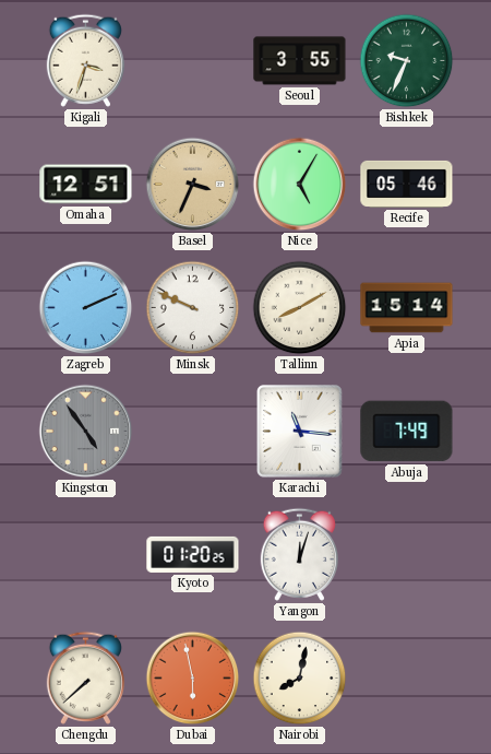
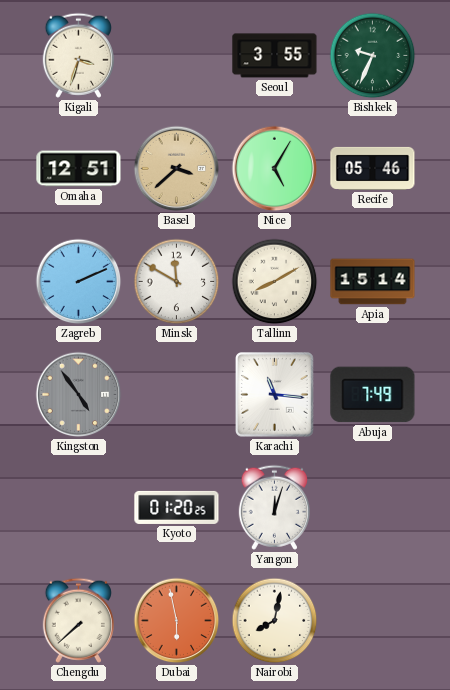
Basel: 3:34 -> 3:38 (177, 169)
Minsk: 9:49 -> 11:50 (177, 282)
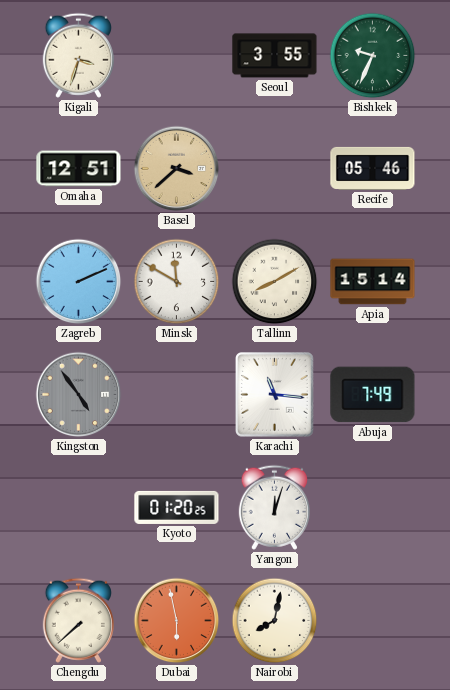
Nice: 5:05 -> none (275, 169)
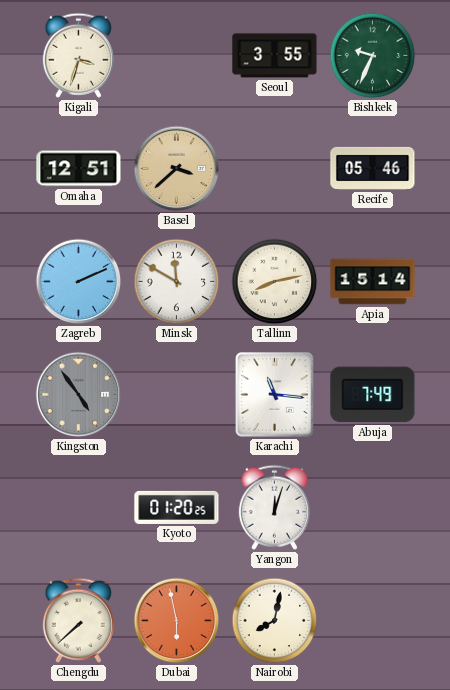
Tallinn: 8:10 -> 8:13 (275, 282)
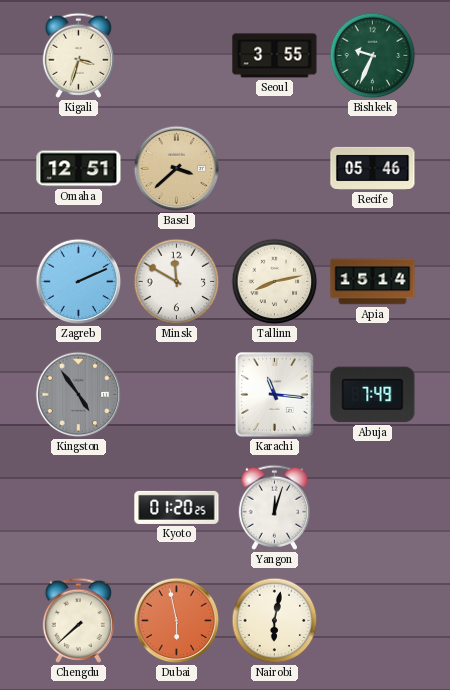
Nairobi: 8:02 -> 6:02 (275, 621)
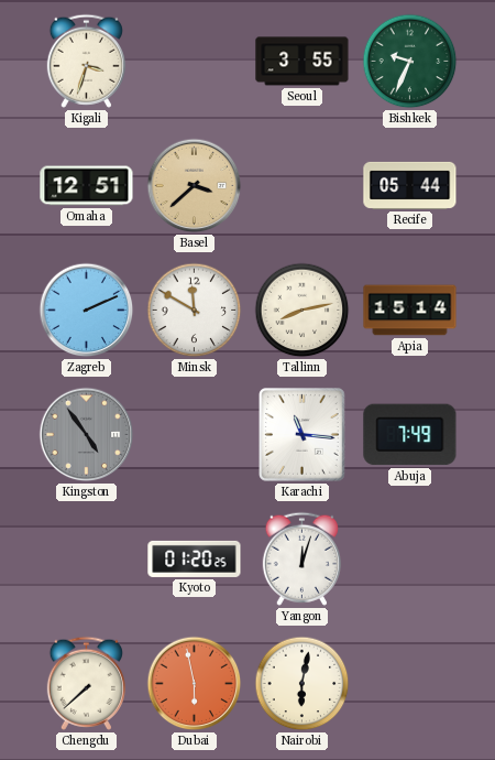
Recife: 05:46 -> 05:44 (410, 185)
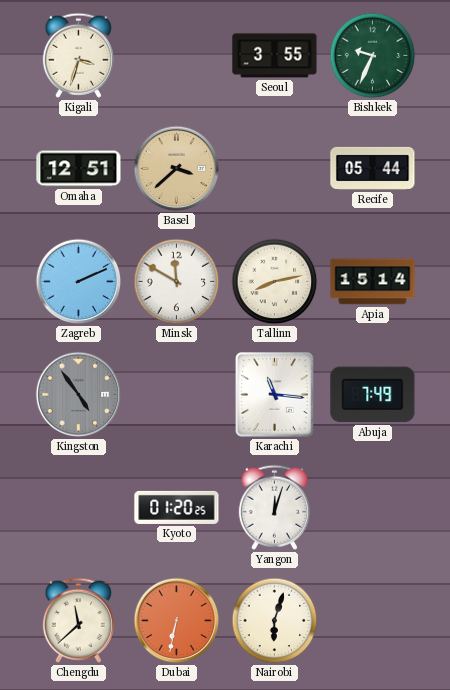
Chengdu: 7:38 -> 11:38 (78, 620)
Dubai: 5:58 -> 6:32 (177, 621)
Nairobi: 6:02 -> 6:03 (275, 621)
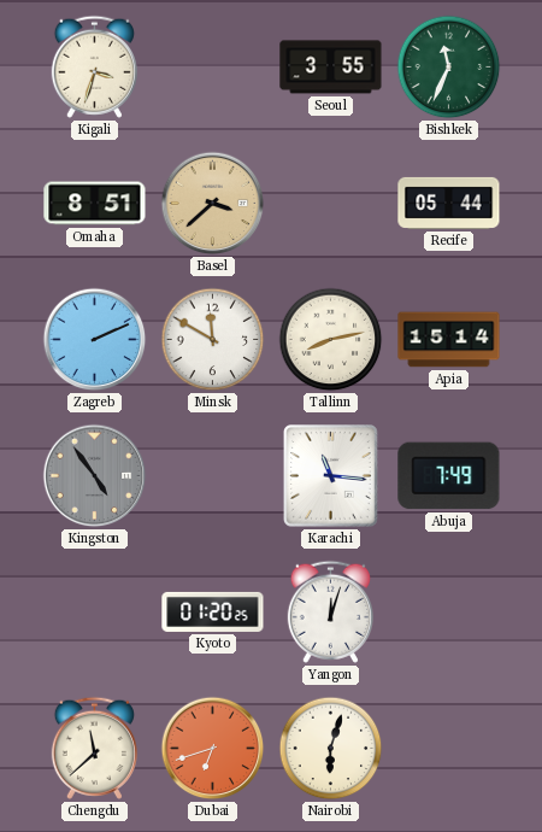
Bishkek: 9:34 -> 11:34 (449, 68)
Omaha: 12:51 -> 8:51 (95, 204)
Dubai: 6:32 -> 6:42 (213, 749)
